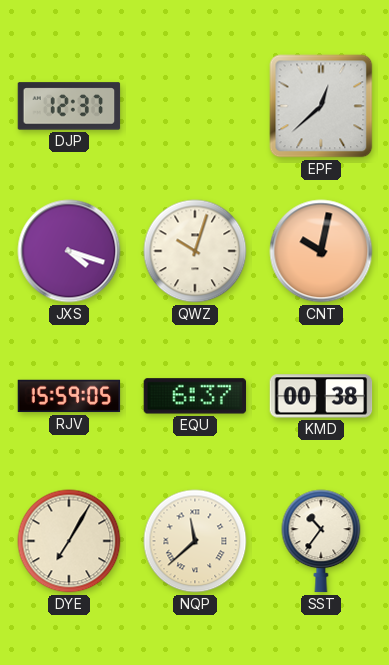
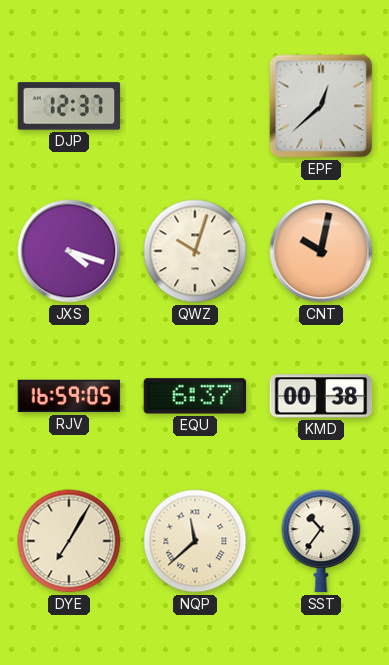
RJV: 15:59 -> 16:59 (69, 396)
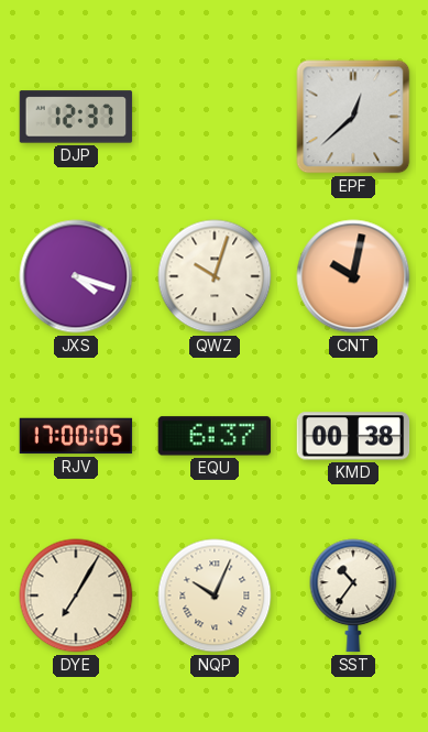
RJV: 16:59 -> 17:00 (76, 436)
NQP: 11:38 -> 10:04 (215, 596)
